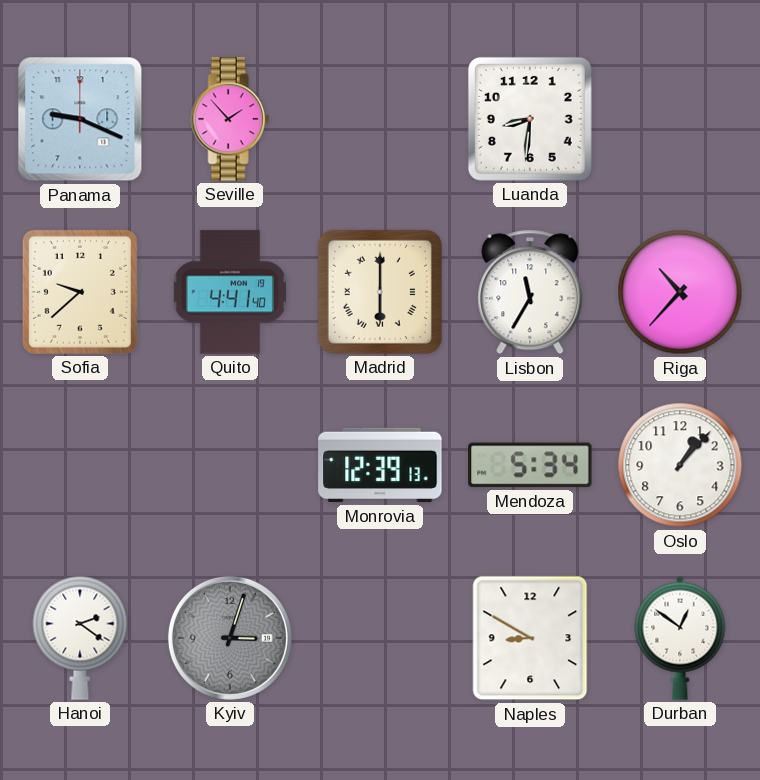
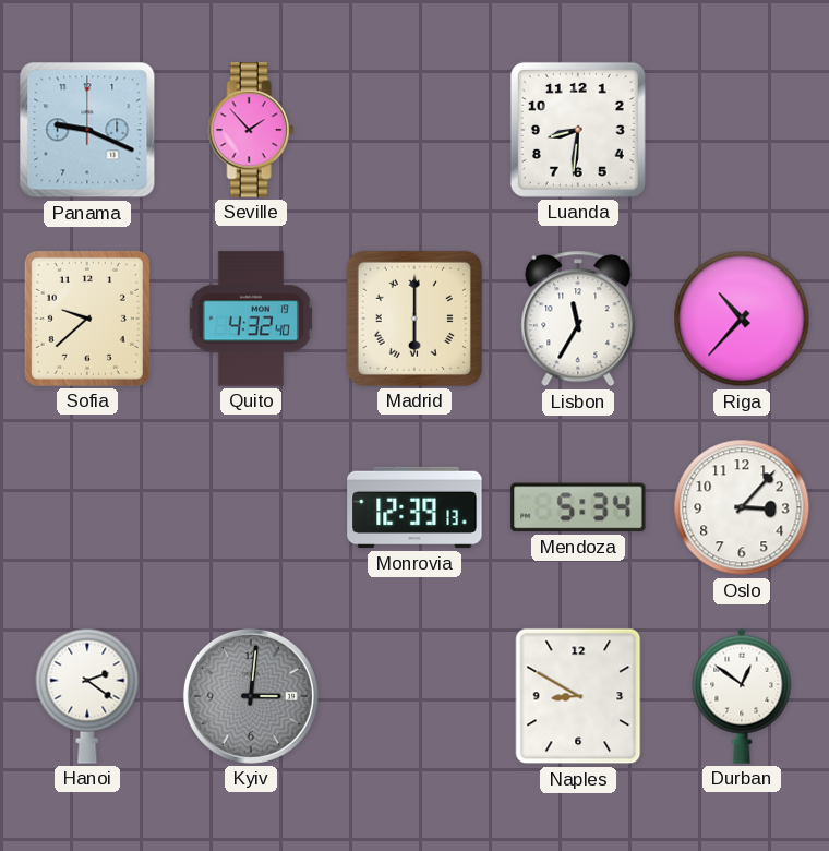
Quito: 4:41 -> 4:32 (251, 319)
Oslo: 1:07 -> 3:07 (742, 507)
Kyiv: 3:03 -> 3:01 (251, 696)
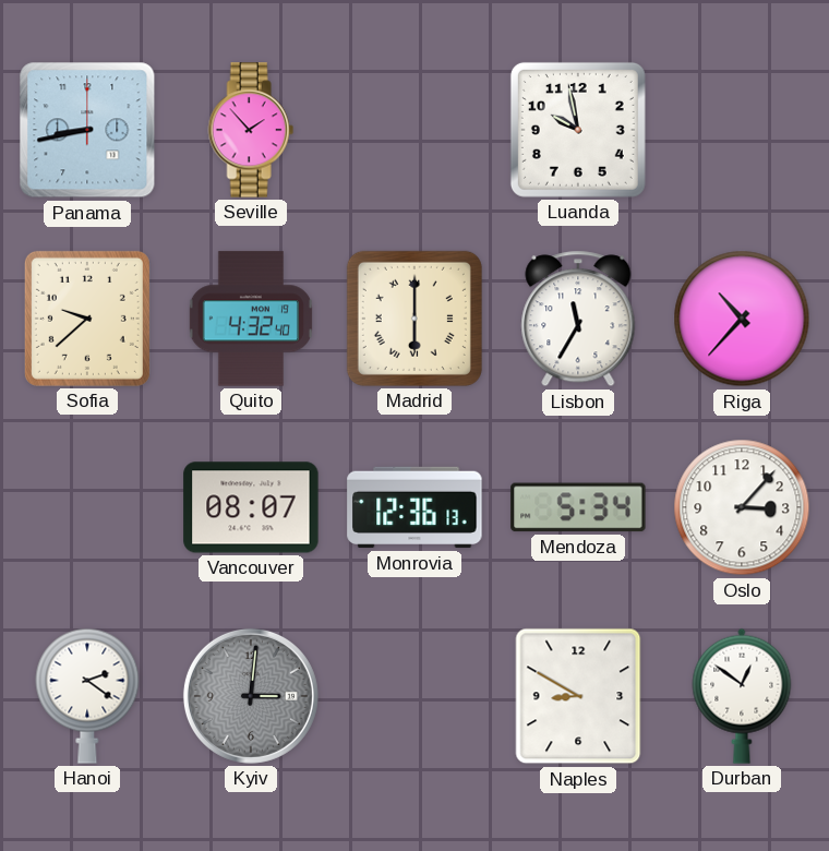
Panama: 9:19 -> 8:43 (87, 130)
Luanda: 8:31 -> 9:58 (578, 130)
Vancouver: none -> 08:07 (251, 507)
Monrovia: 12:39 -> 12:36 (414, 507)
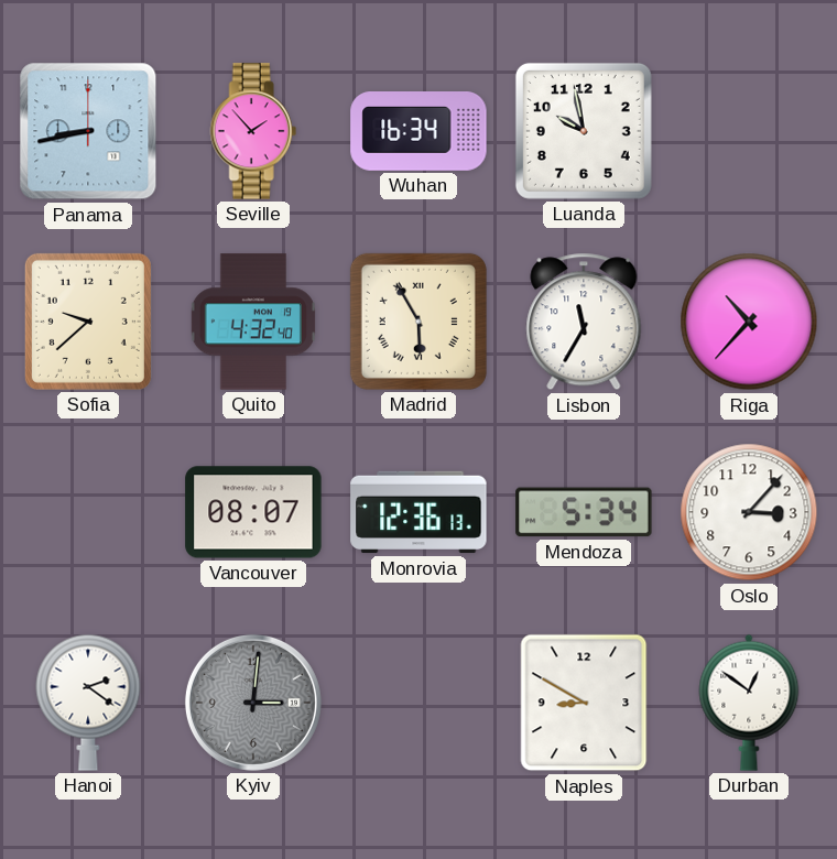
Wuhan: none -> 16:34 (418, 132)
Madrid: 6:00 -> 5:55 (418, 322)
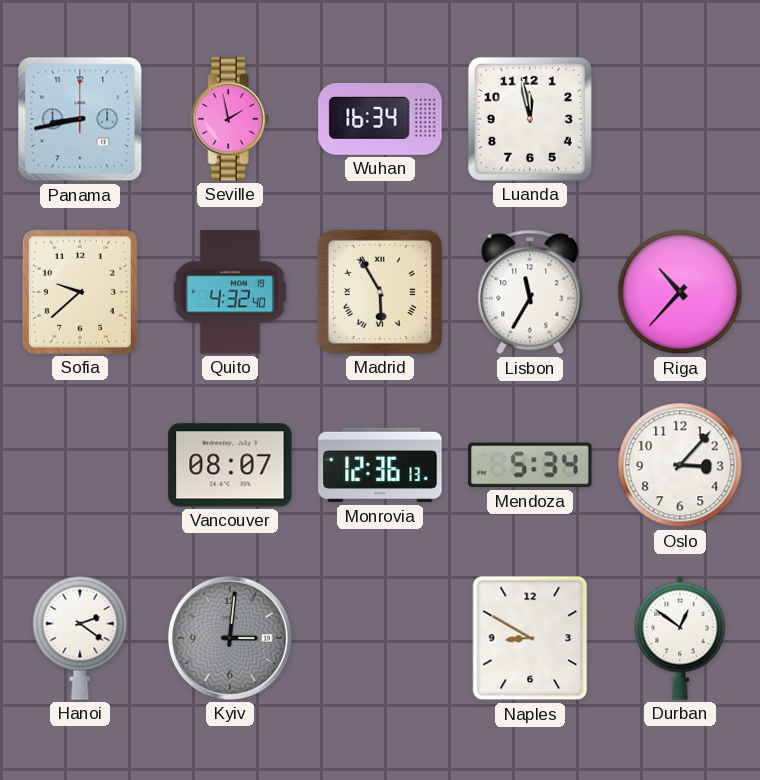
Seville: 1:53 -> 1:58 (230, 119)
Luanda: 9:58 -> 11:58 (530, 119)
